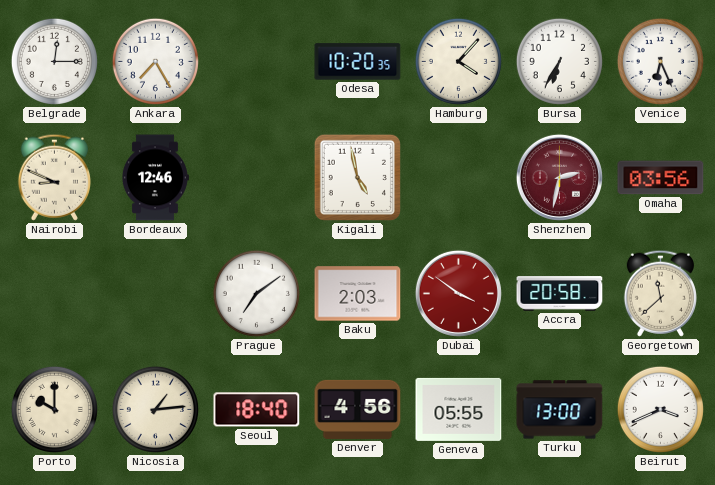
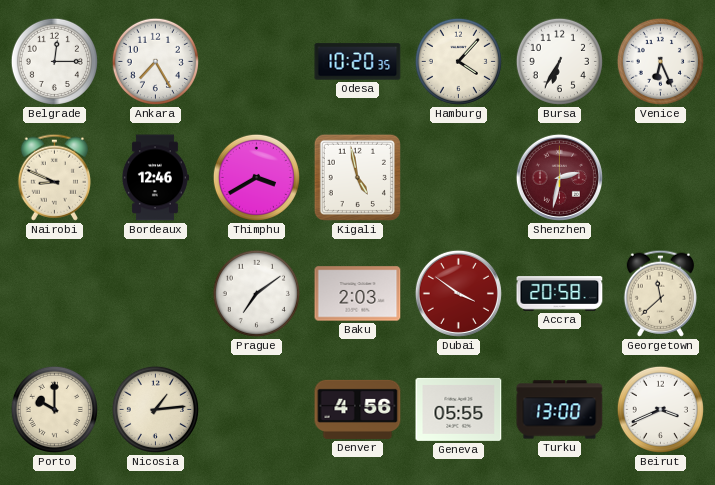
Thimphu: none -> 3:40 (256, 177)
Omaha: 03:56 -> none (661, 178)
Seoul: 18:40 -> none (257, 410)
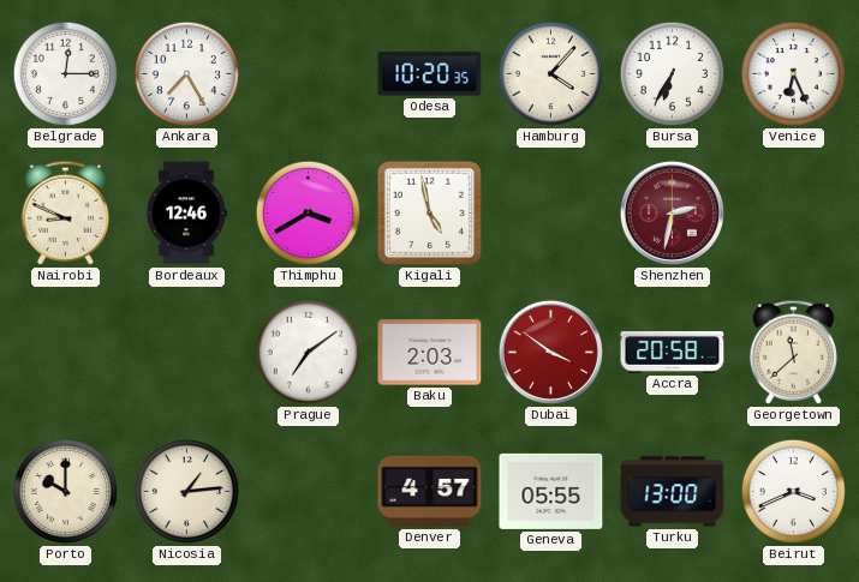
Denver: 4:56 -> 4:57 (430, 491)
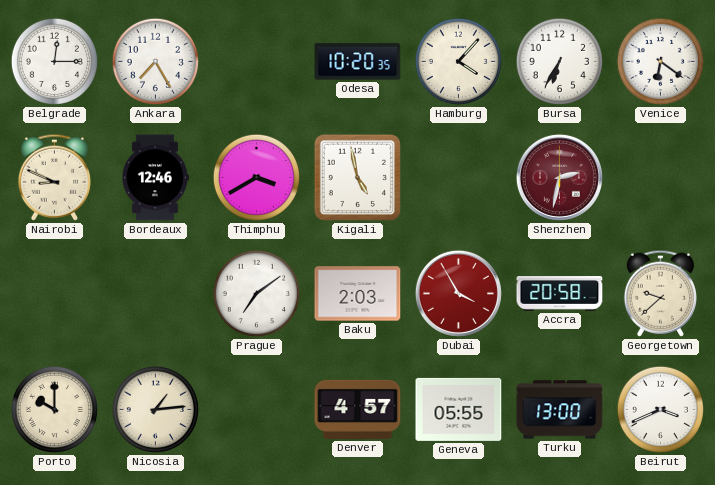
Venice: 6:26 -> 6:21 (660, 61)
Dubai: 3:51 -> 3:55 (458, 293)
Georgetown: 11:38 -> 9:38 (660, 293)
